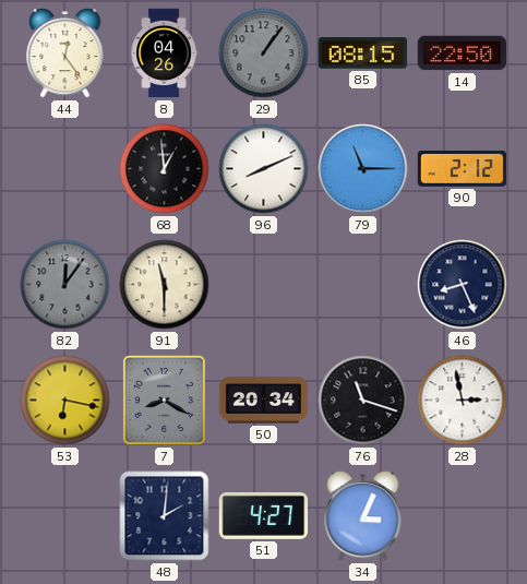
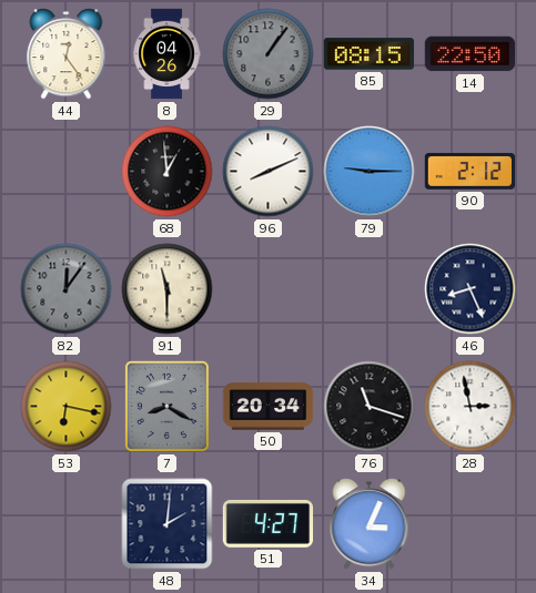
79: 11:15 -> 9:15 (370, 172)
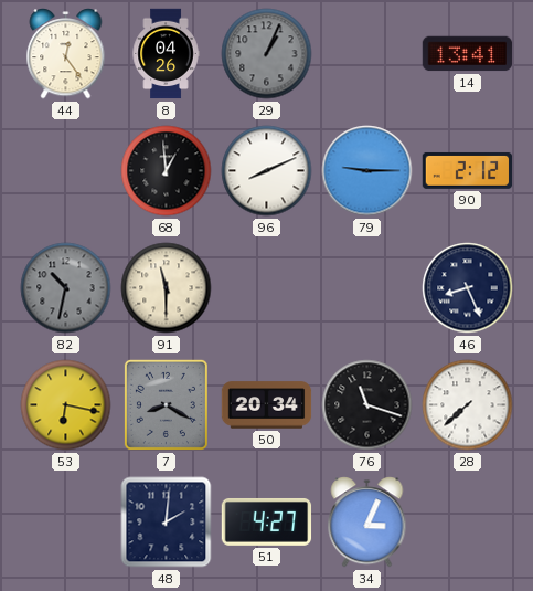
29: 1:06 -> 1:04 (267, 54)
85: 08:15 -> none (370, 54)
14: 22:50 -> 13:41 (468, 54)
82: 12:06 -> 10:32 (66, 288)
28: 2:58 -> 7:38 (468, 405)
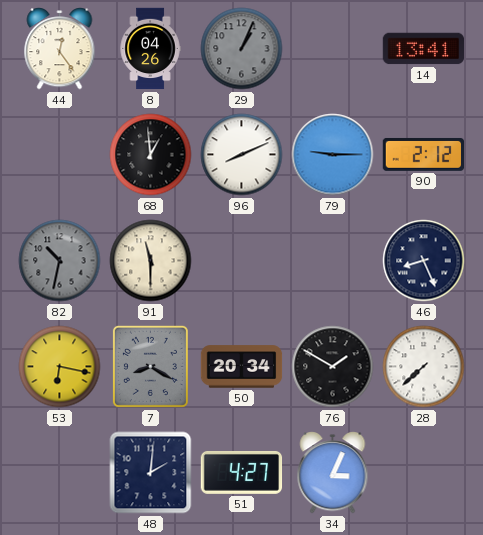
76: 11:18 -> 1:50 (333, 367)
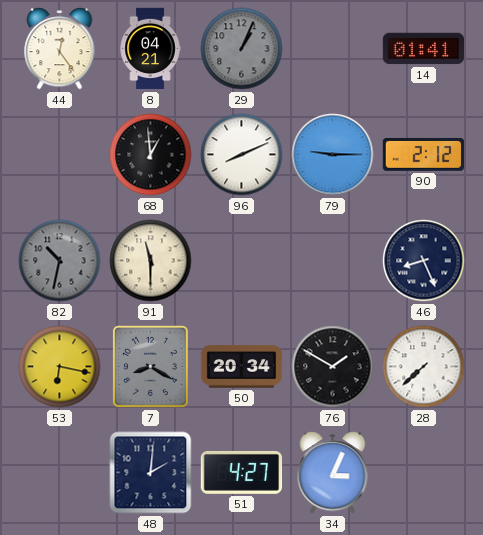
8: 04:26 -> 04:21 (150, 49)
14: 13:41 -> 01:41 (424, 49)
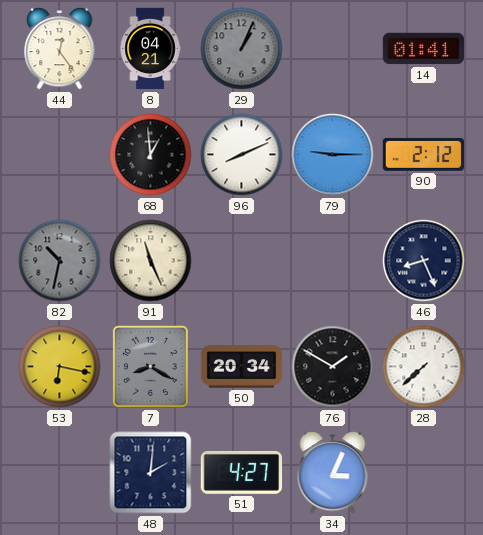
91: 11:30 -> 11:26 (151, 261)
